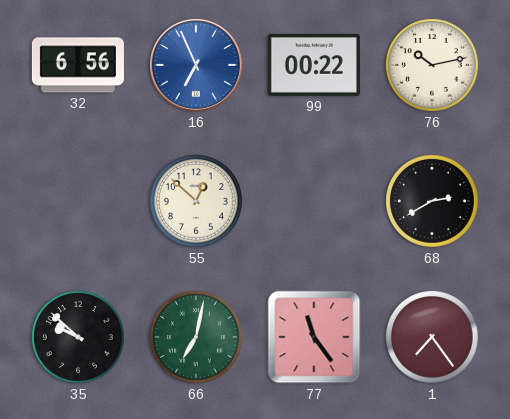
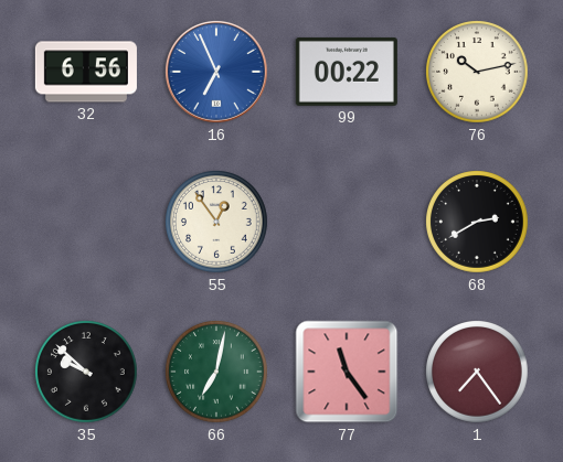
55: 12:52 -> 12:54 (217, 223)
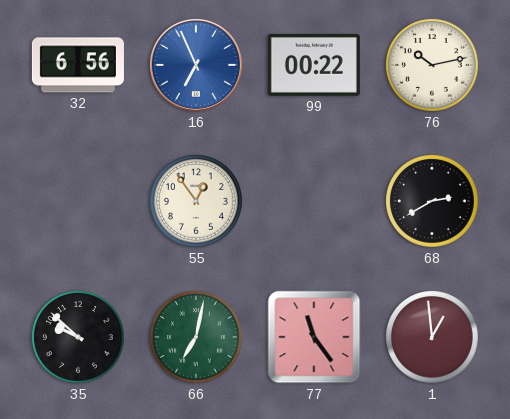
1: 7:24 -> 12:59 (433, 338)
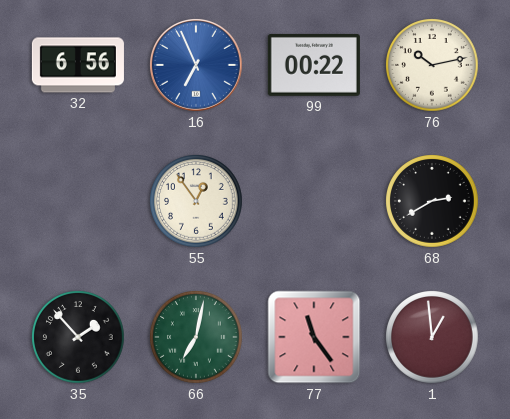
35: 9:52 -> 1:53 (79, 338)
